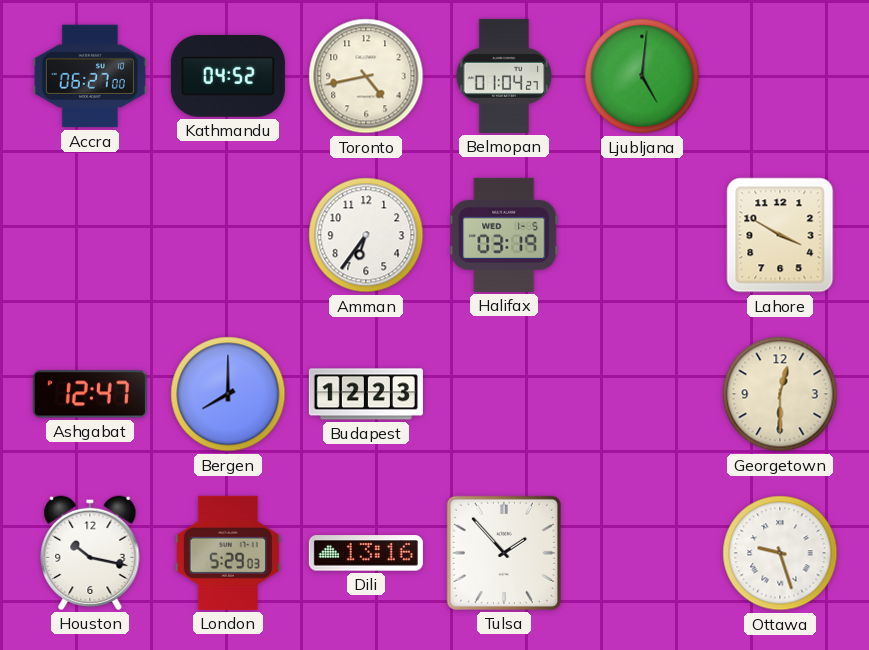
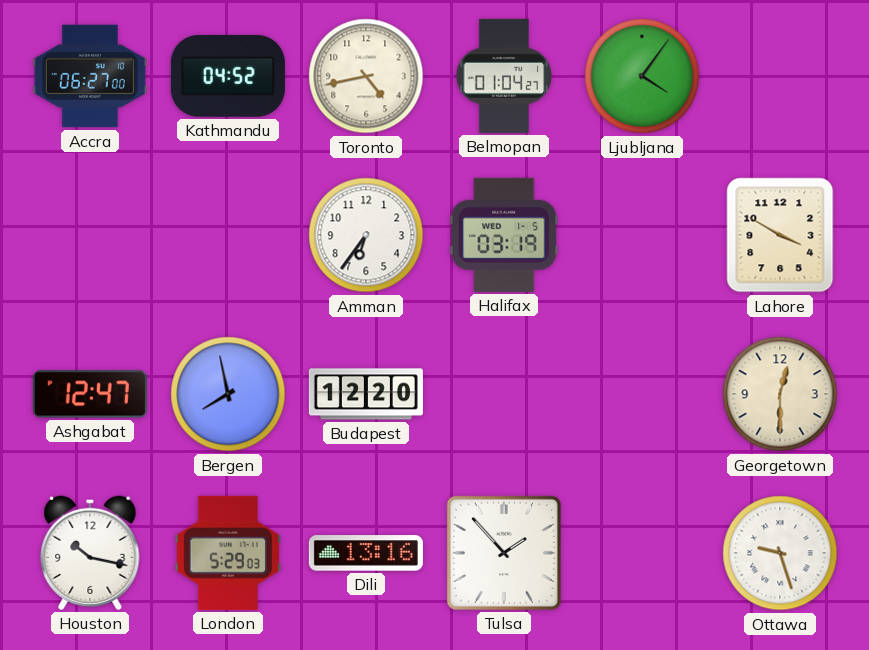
Ljubljana: 5:01 -> 4:06 (642, 76)
Bergen: 8:00 -> 7:58 (228, 394)
Budapest: 12:23 -> 12:20 (366, 394)
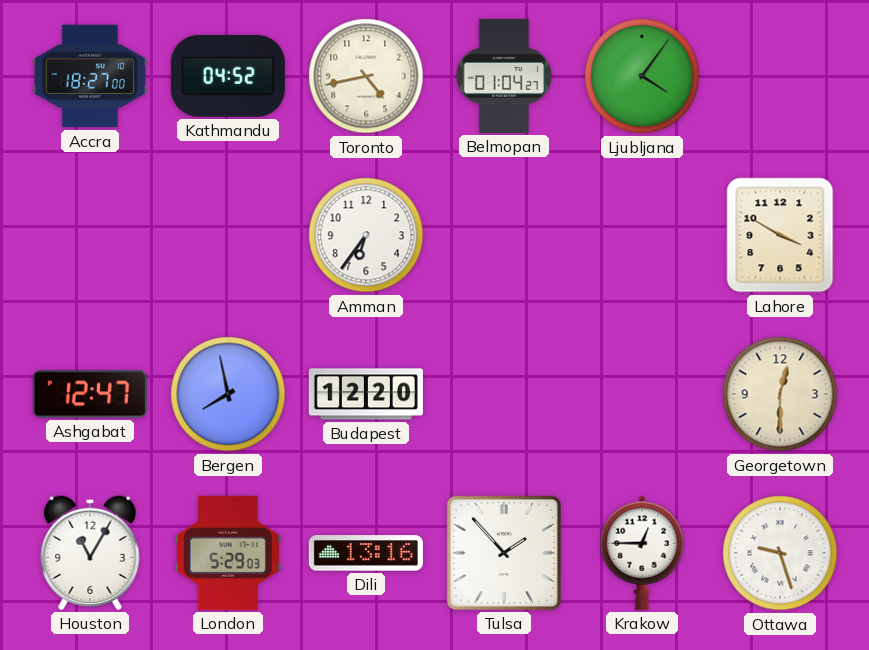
Accra: 06:27 -> 18:27 (90, 76)
Halifax: 03:19 -> none (504, 235)
Houston: 10:17 -> 11:05 (90, 553)
Krakow: none -> 12:45 (642, 553)
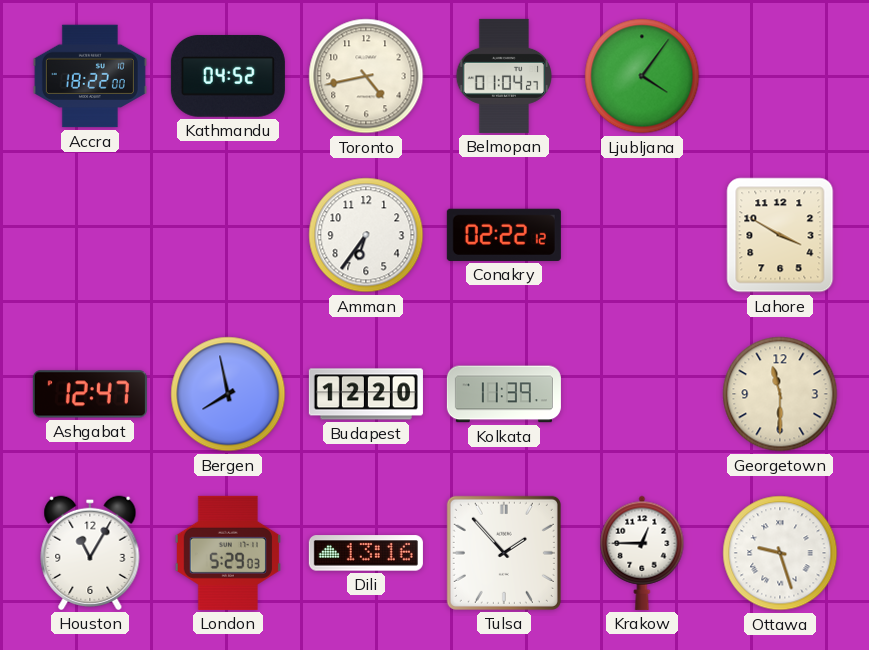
Accra: 18:27 -> 18:22 (90, 76)
Conakry: none -> 02:22 (504, 235)
Kolkata: none -> 11:39 (504, 394)
Georgetown: 12:30 -> 11:30 (780, 394)
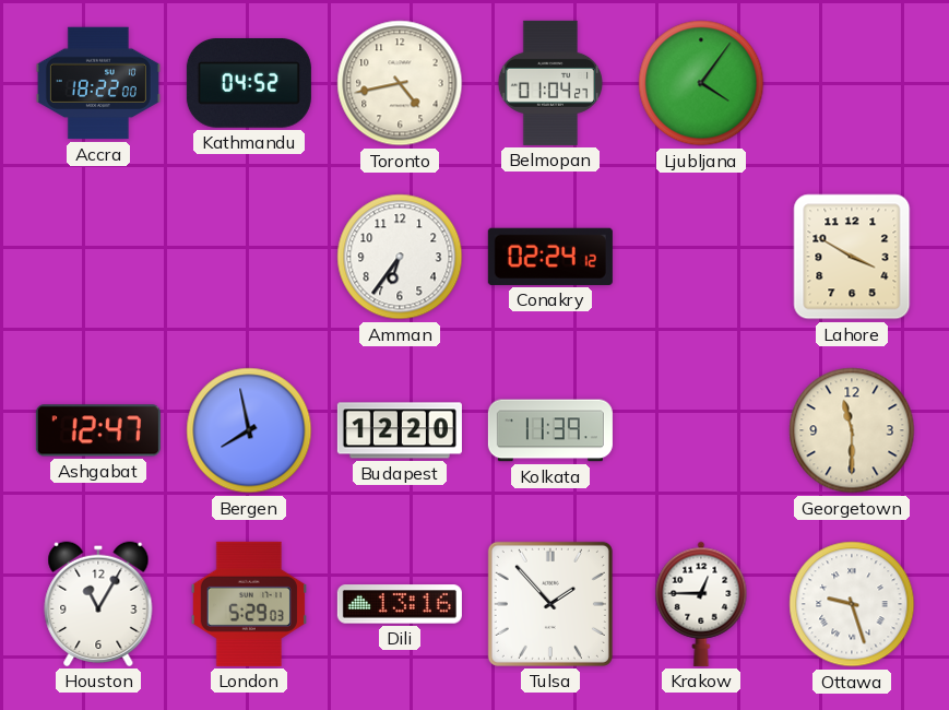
Conakry: 02:22 -> 02:24 (550, 257)
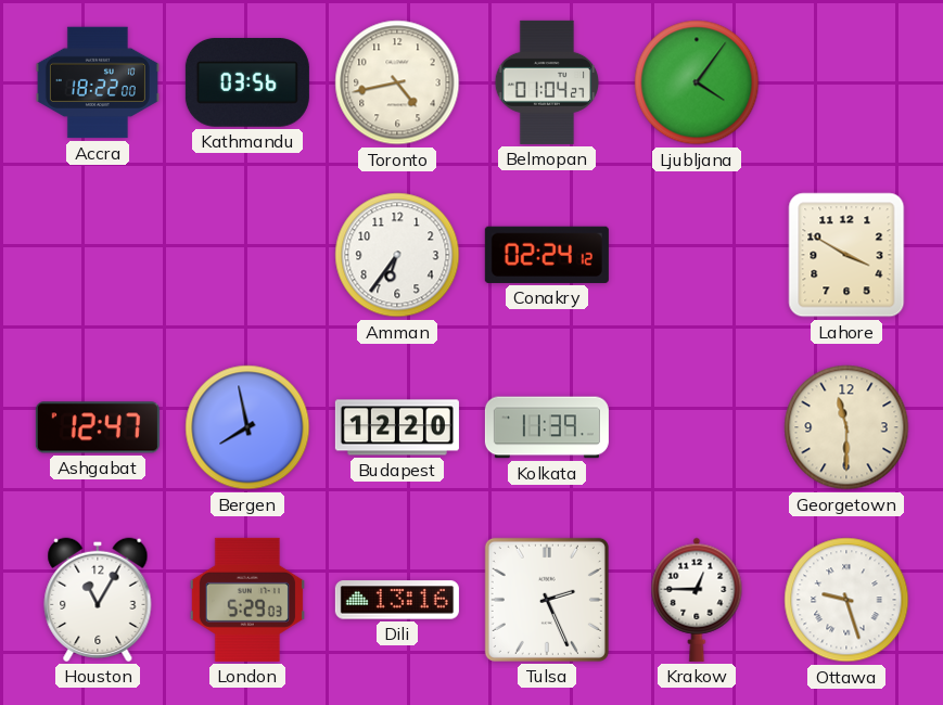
Kathmandu: 04:52 -> 03:56 (247, 82)
Tulsa: 1:53 -> 2:26 (547, 600)
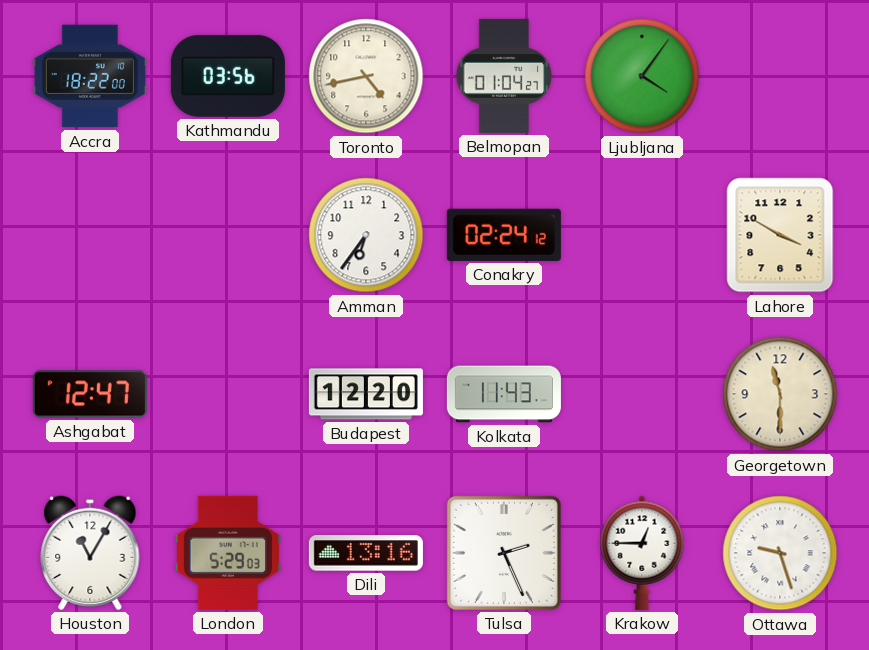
Bergen: 7:58 -> none (247, 427)
Kolkata: 11:39 -> 11:43 (504, 394)
